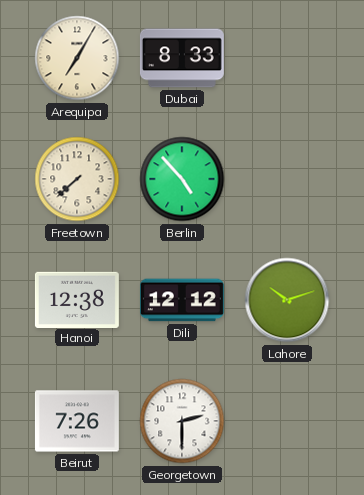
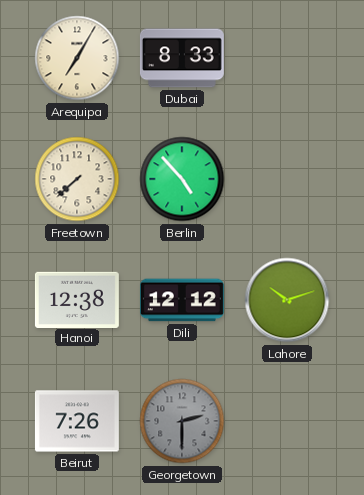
Georgetown dial: white -> grey (182, 421)
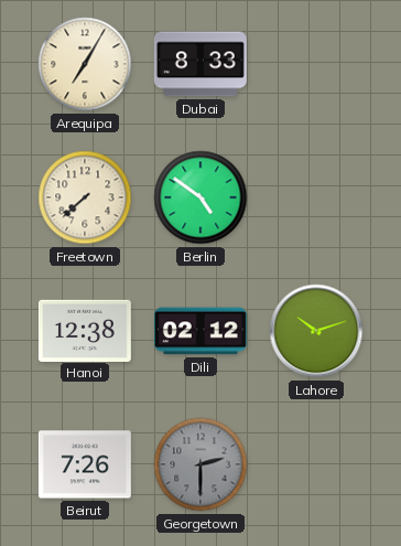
Berlin: 4:53 -> 4:51 (201, 197)
Dili: 12:12 -> 02:12 (201, 331)
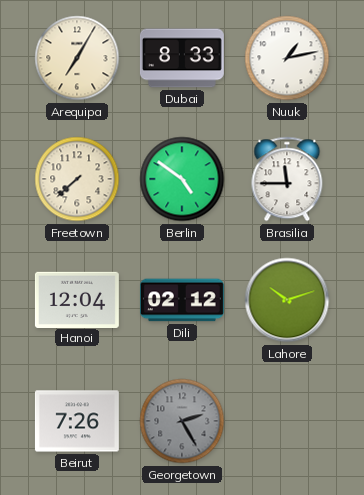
Nuuk: none -> 1:13 (287, 58)
Brasilia: none -> 11:45 (287, 179)
Hanoi: 12:38 -> 12:04 (77, 299)
Georgetown: 2:30 -> 2:25 (182, 421)
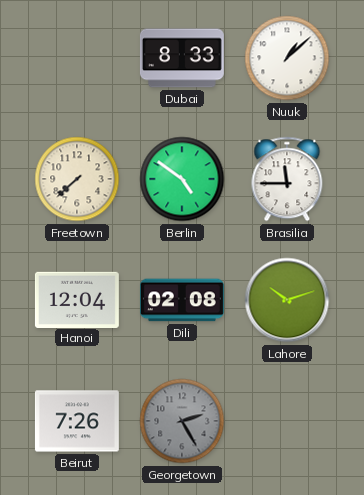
Arequipa: 7:05 -> none (77, 58)
Nuuk: 1:13 -> 1:08 (287, 58)
Dili: 02:12 -> 02:08 (182, 300)
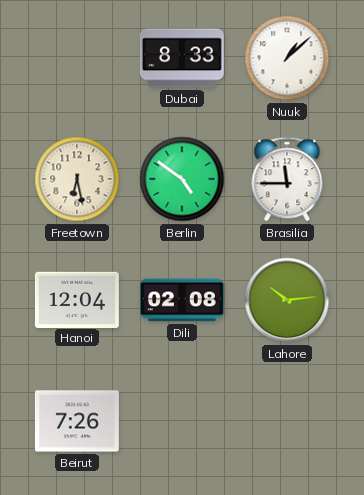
Freetown: 7:38 -> 6:28 (77, 179)
Lahore: 10:12 -> 10:14 (287, 300)
Georgetown: 2:25 -> none (182, 421)
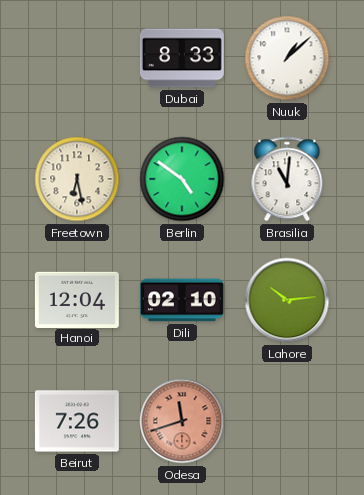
Brasilia: 11:45 -> 11:01 (287, 179)
Dili: 02:08 -> 02:10 (182, 300)
Odesa: none -> 11:42 (182, 421)
